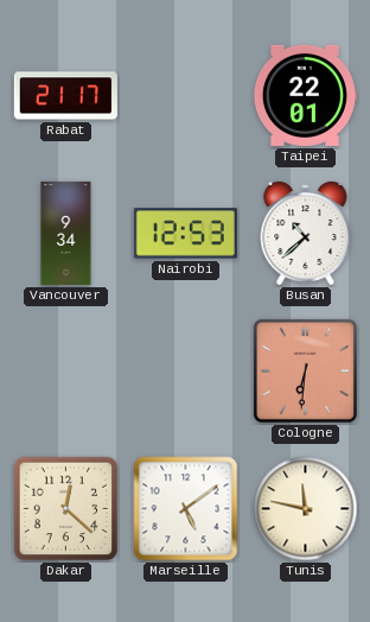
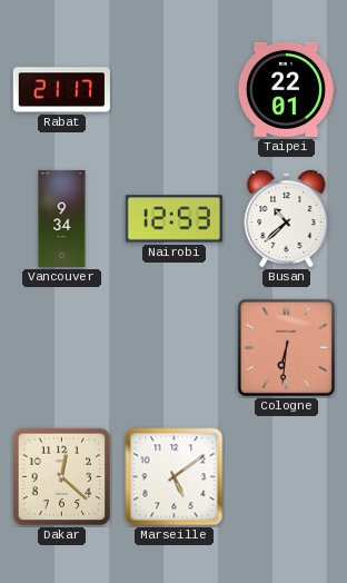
Tunis: 11:47 -> none (306, 509)
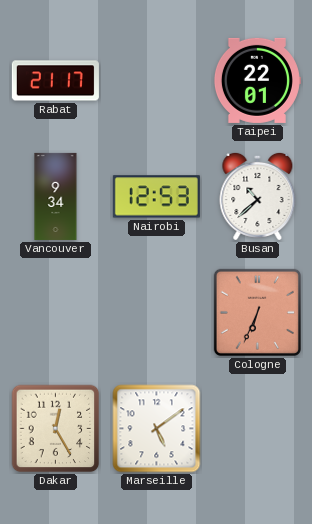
Cologne: 6:31 -> 6:34 (257, 312)
Dakar: 12:22 -> 12:25 (56, 429)
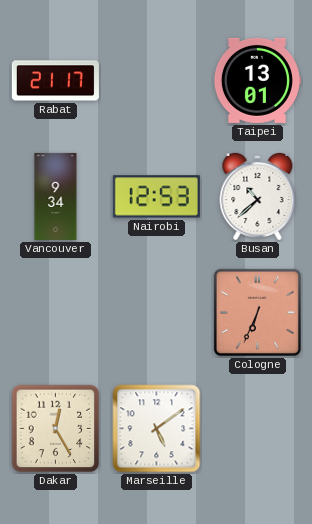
Taipei: 22:01 -> 13:01 (257, 80)
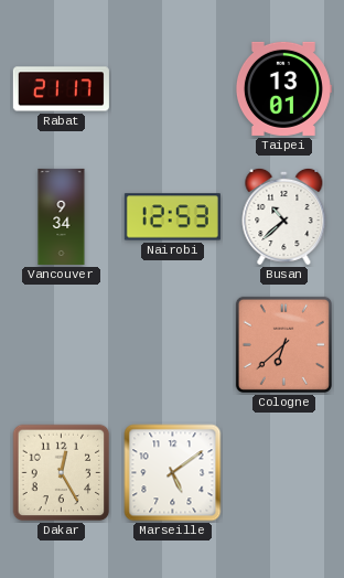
Cologne: 6:34 -> 6:38 (283, 344)
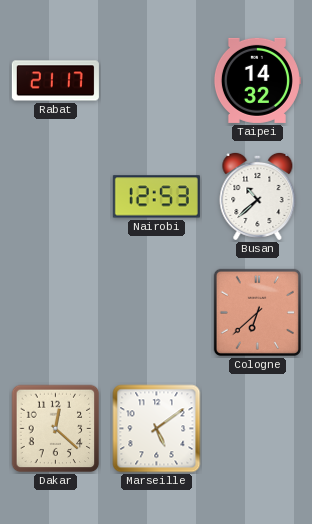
Taipei: 13:01 -> 14:32 (257, 80)
Vancouver: 9:34 -> none (62, 216)
Dakar: 12:25 -> 12:22 (56, 429)
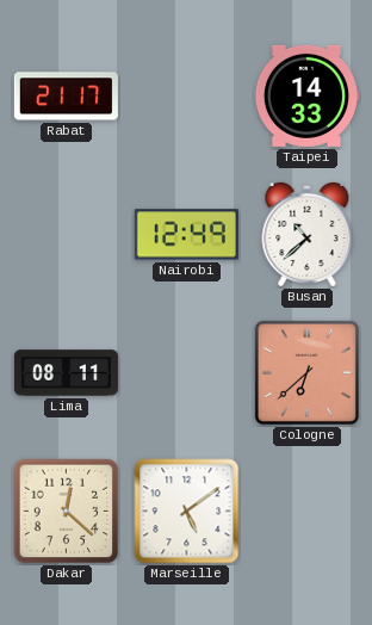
Taipei: 14:32 -> 14:33 (306, 95)
Nairobi: 12:53 -> 12:49 (186, 235)
Lima: none -> 08:11 (66, 373)
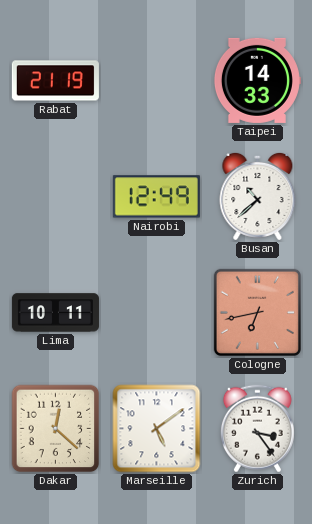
Rabat: 21:17 -> 21:19 (55, 81)
Lima: 08:11 -> 10:11 (55, 313)
Cologne: 6:38 -> 6:43 (257, 312)
Zurich: none -> 3:24 (257, 429)
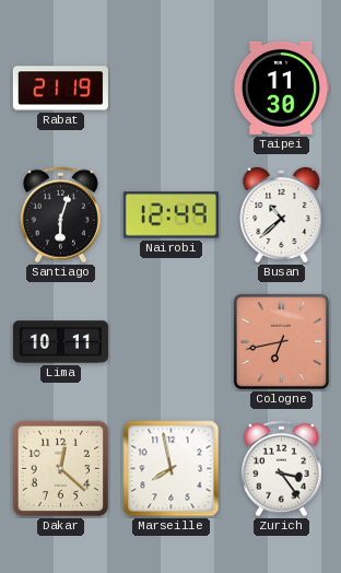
Taipei: 14:33 -> 11:30 (281, 87)
Santiago: none -> 6:03 (60, 215)
Marseille: 5:09 -> 7:58 (172, 469)
